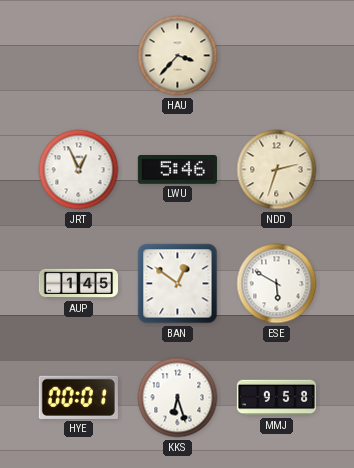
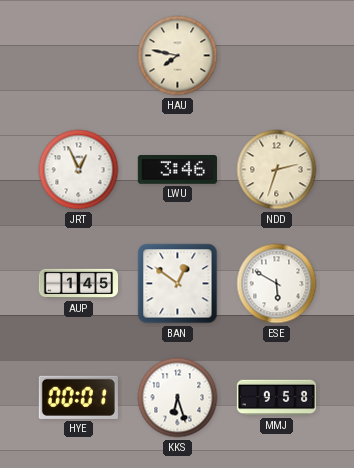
HAU: 3:37 -> 7:47 (178, 56)
LWU: 5:46 -> 3:46 (177, 170)
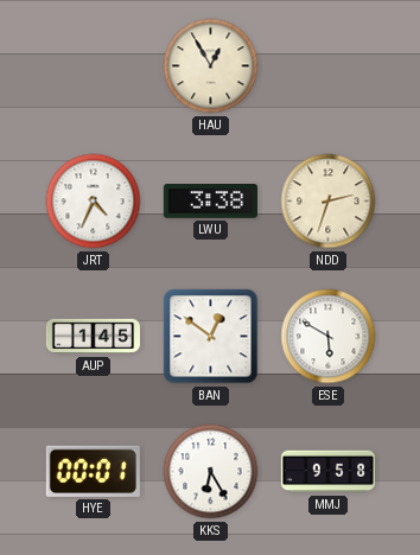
HAU: 7:47 -> 12:55 (211, 66)
JRT: 12:56 -> 4:34 (94, 202)
LWU: 3:46 -> 3:38 (210, 202)
KKS: 6:27 -> 6:25 (211, 472)
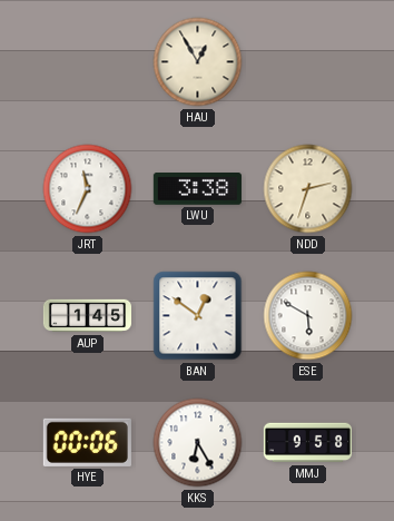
JRT: 4:34 -> 11:34 (88, 189)
HYE: 00:01 -> 00:06 (87, 442)
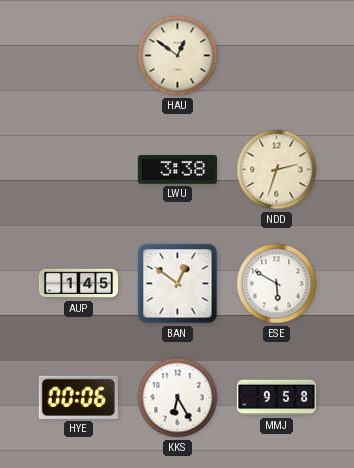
HAU: 12:55 -> 12:51 (178, 56)
JRT: 11:34 -> none (88, 189)
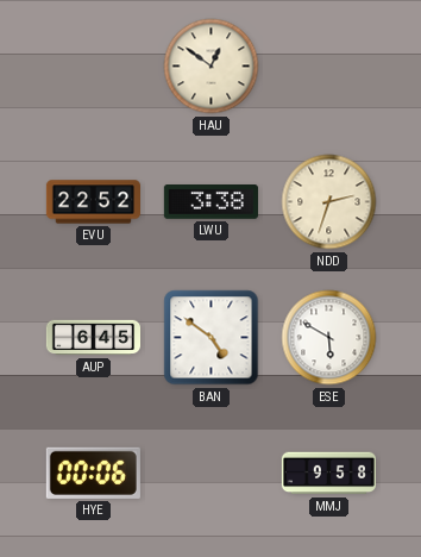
EVU: none -> 22:52 (93, 202)
AUP: 1:45 -> 6:45 (93, 338)
BAN: 12:51 -> 4:51 (212, 338)
KKS: 6:25 -> none (178, 398)
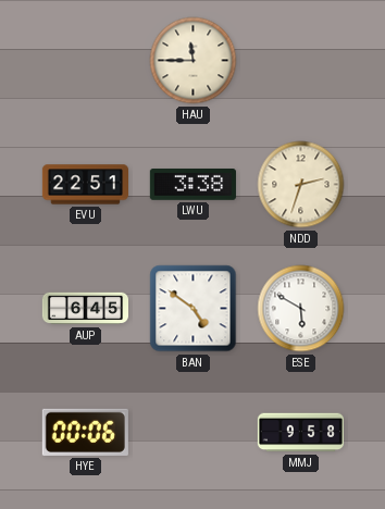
HAU: 12:51 -> 11:45 (194, 61)
EVU: 22:52 -> 22:51 (85, 185)
